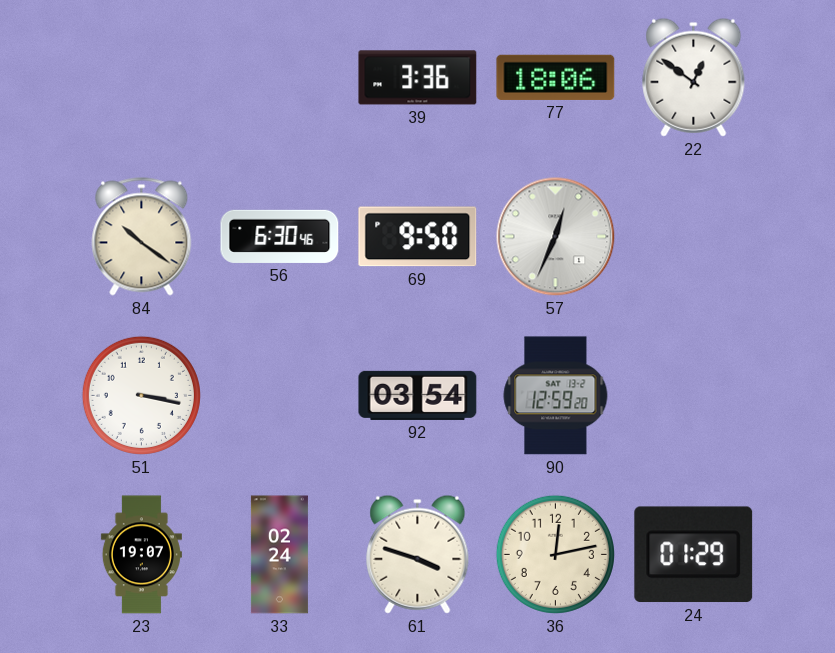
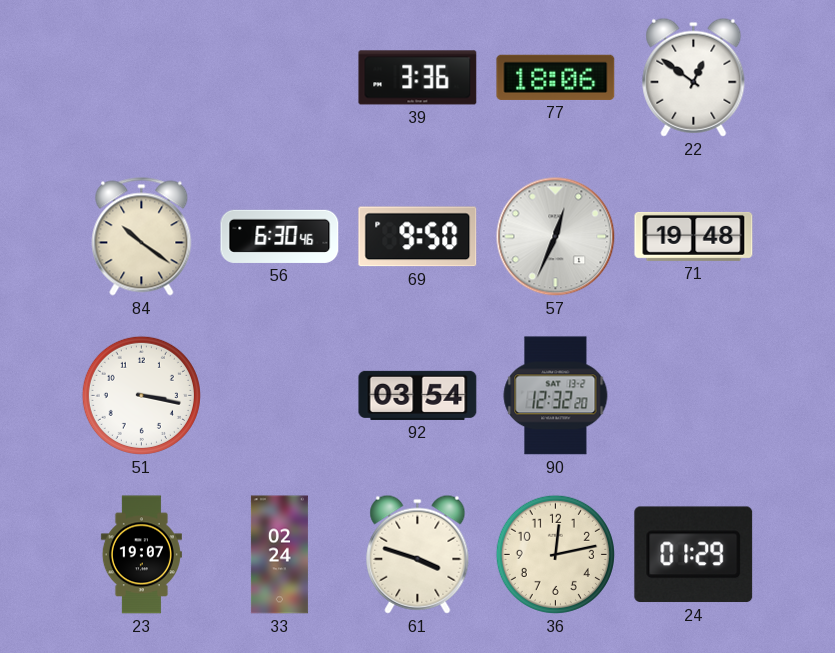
71: none -> 19:48 (694, 236)
90: 12:59 -> 12:32 (556, 396)
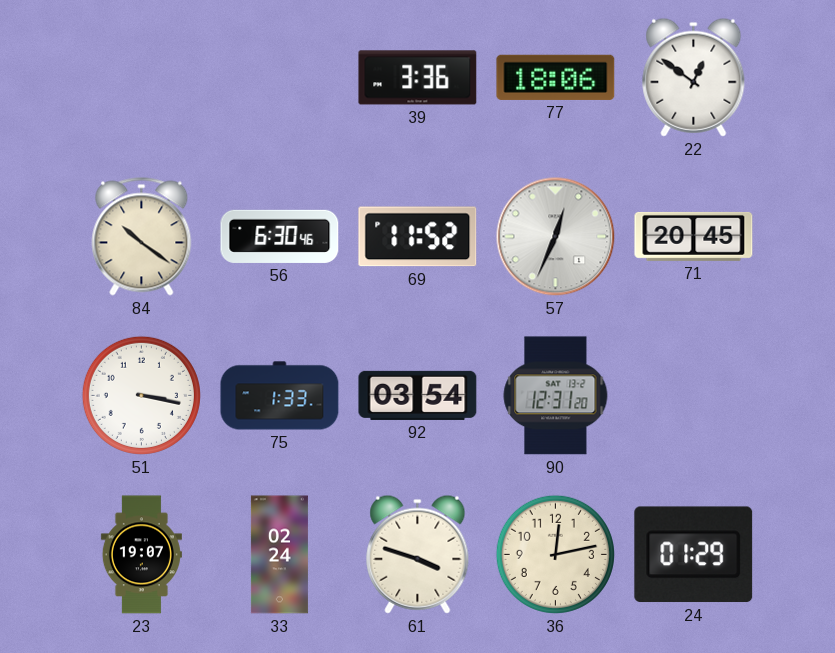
69: 9:50 -> 11:52 (418, 237)
71: 19:48 -> 20:45 (694, 236)
75: none -> 1:33 (280, 396)
90: 12:32 -> 12:31 (556, 396)
